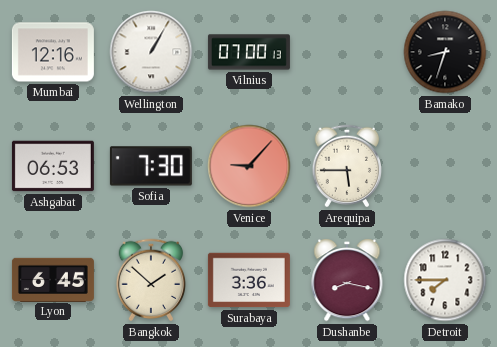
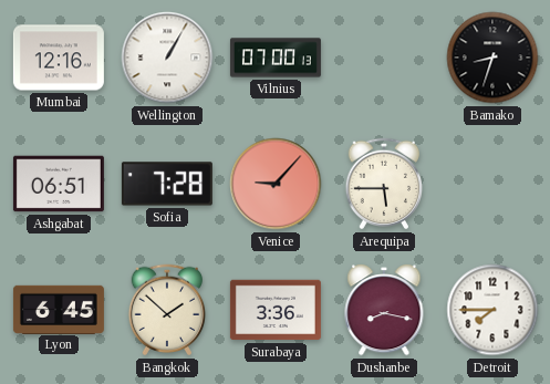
Ashgabat: 06:53 -> 06:51 (59, 184)
Sofia: 7:30 -> 7:28 (167, 184)
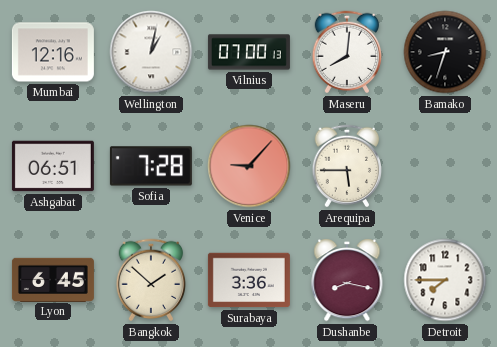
Wellington: 1:05 -> 1:02 (151, 52)
Maseru: none -> 8:01 (347, 52)
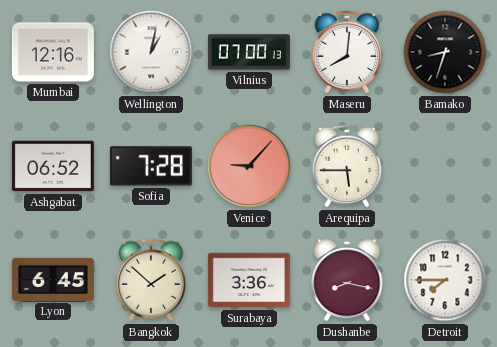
Ashgabat: 06:51 -> 06:52 (53, 166)
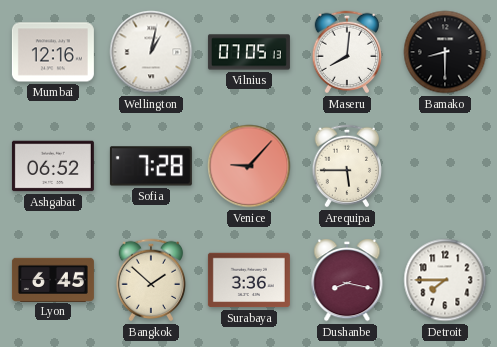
Vilnius: 07:00 -> 07:05 (249, 52)
Bamako: 8:33 -> 8:30 (445, 52)
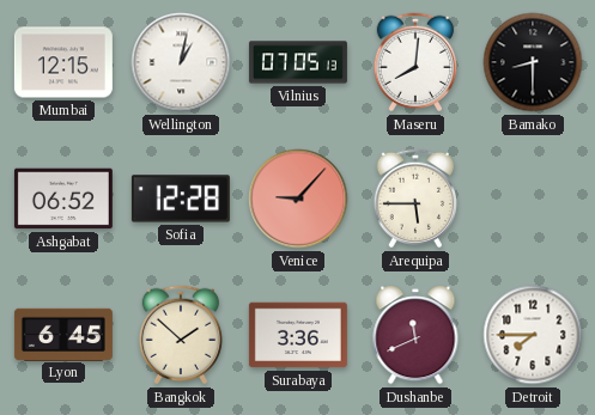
Mumbai: 12:16 -> 12:15 (63, 62)
Sofia: 7:28 -> 12:28 (181, 199)
Dushanbe: 8:17 -> 11:41 (415, 335)
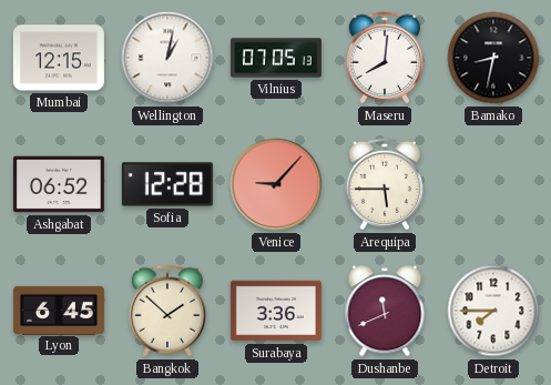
Bamako: 8:30 -> 8:32 (493, 58)
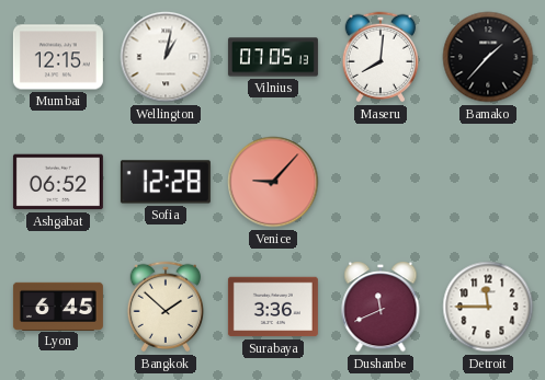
Bamako: 8:32 -> 1:37 (488, 57)
Arequipa: 5:45 -> none (385, 184)
Detroit: 7:45 -> 11:45 (488, 307)
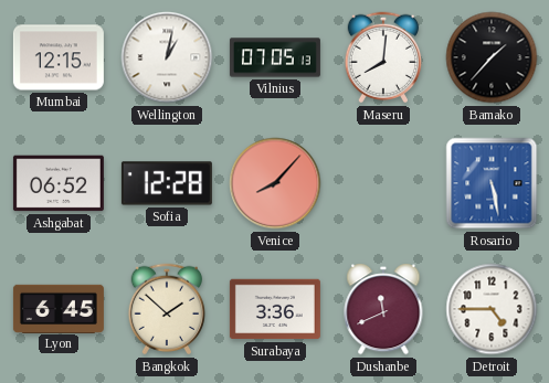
Venice: 9:07 -> 8:07 (275, 183)
Rosario: none -> 5:28 (492, 183)
Detroit: 11:45 -> 4:45 (492, 309)
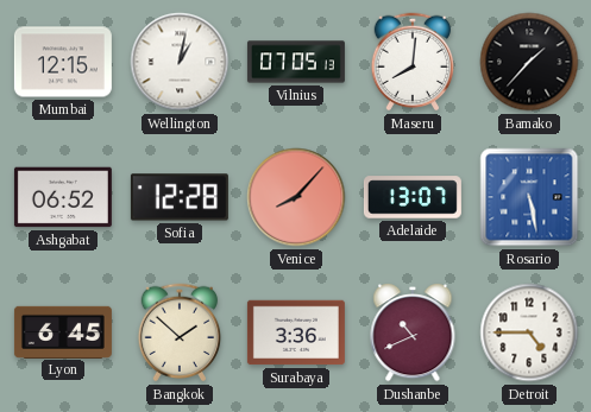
Adelaide: none -> 13:07 (413, 197)
Dushanbe: 11:41 -> 10:41 (413, 332)
